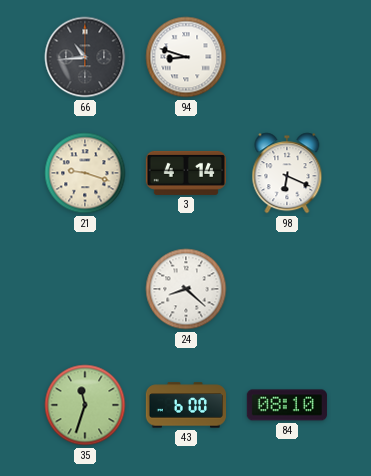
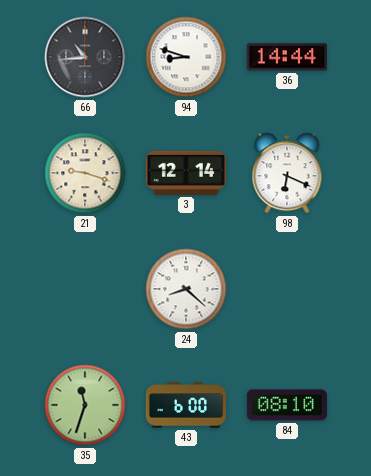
36: none -> 14:44 (287, 57)
3: 4:14 -> 12:14 (186, 173)
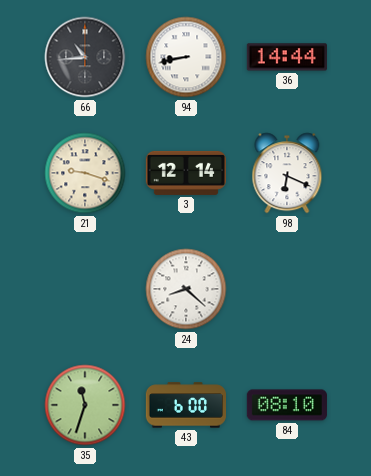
94: 8:48 -> 8:43 (186, 57)
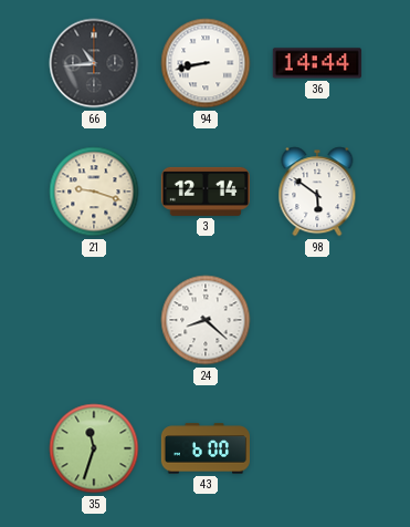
98: 6:19 -> 5:51 (317, 192)
84: 08:10 -> none (287, 405)
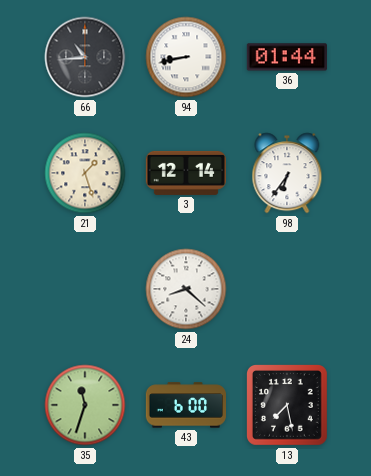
36: 14:44 -> 01:44 (287, 57)
21: 9:18 -> 1:27 (85, 173)
98: 5:51 -> 6:36 (287, 173)
13: none -> 7:28 (288, 406)
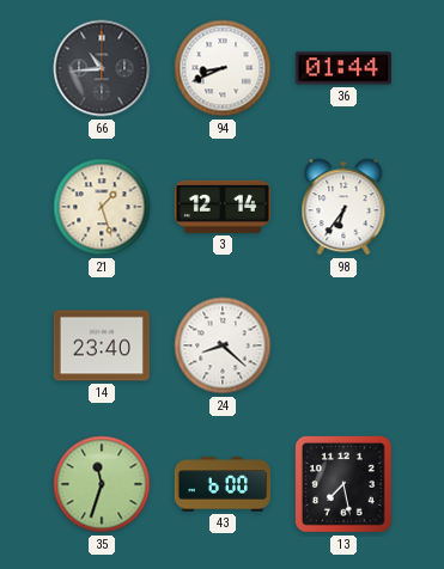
94: 8:43 -> 8:41 (223, 68)
14: none -> 23:40 (102, 345)
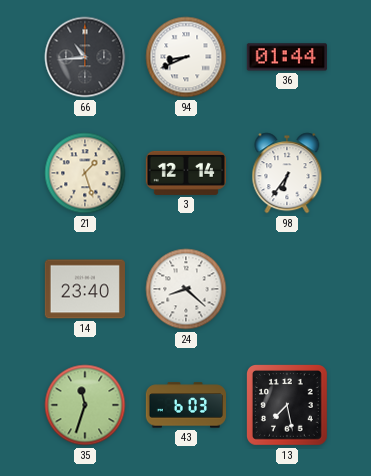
43: 6:00 -> 6:03 (185, 405)
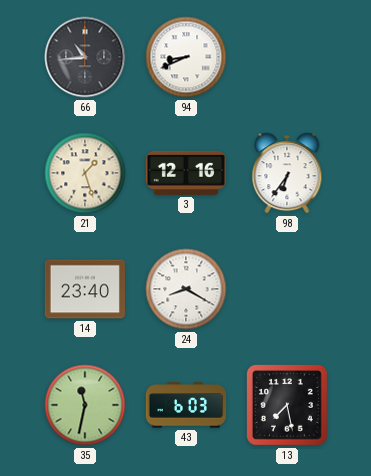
36: 01:44 -> none (287, 57)
3: 12:14 -> 12:16 (186, 173)
24: 8:22 -> 8:20 (186, 289)
35: 11:33 -> 11:32 (85, 405)
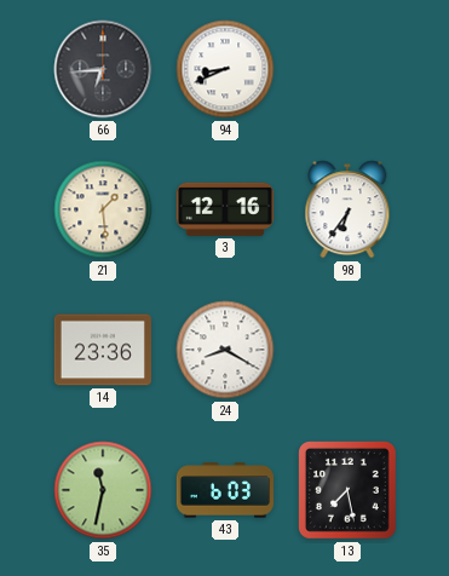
66: 10:44 -> 6:44 (103, 69)
21: 1:27 -> 1:29 (103, 209)
14: 23:40 -> 23:36 (103, 350)
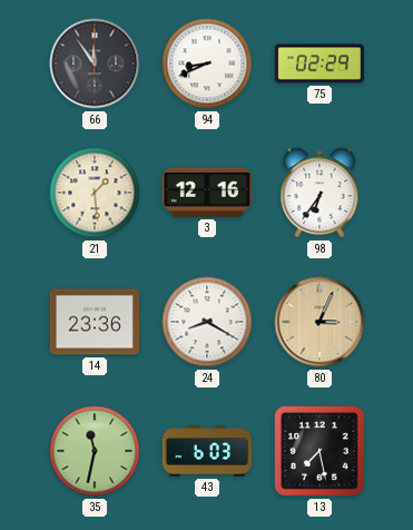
66: 6:44 -> 11:54 (95, 63)
75: none -> 02:29 (318, 63)
80: none -> 3:04 (319, 322)
